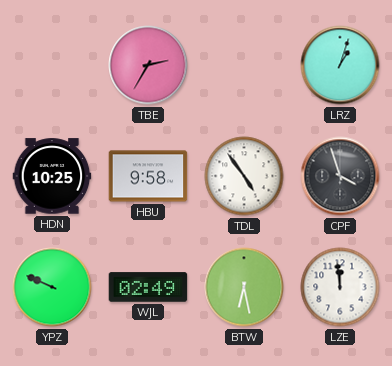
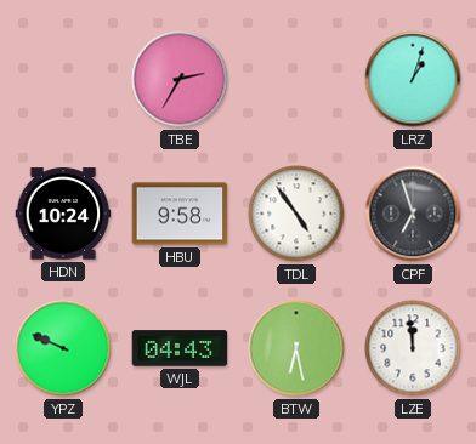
HDN: 10:25 -> 10:24 (63, 214)
CPF: 3:57 -> 6:57 (413, 214)
WJL: 02:49 -> 04:43 (180, 348)
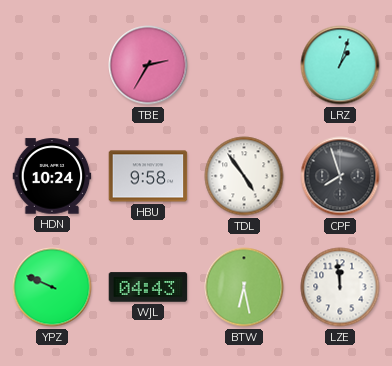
CPF: 6:57 -> 7:57 (340, 176)
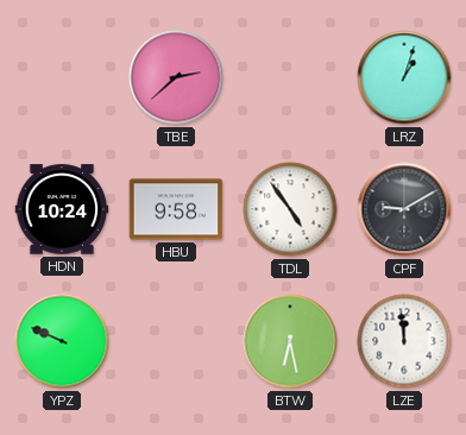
TBE: 2:35 -> 2:38 (176, 77)
CPF: 7:57 -> 9:10 (404, 209)
WJL: 04:43 -> none (148, 287)
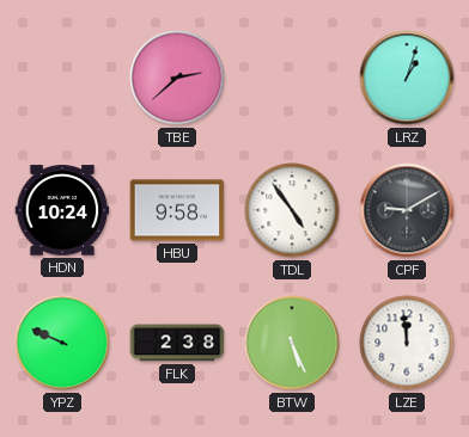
FLK: none -> 2:38 (177, 343)
BTW: 6:28 -> 5:26 (292, 343)
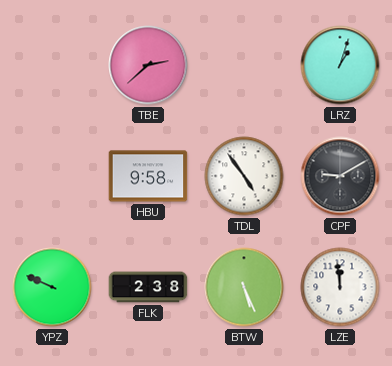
HDN: 10:24 -> none (62, 210)
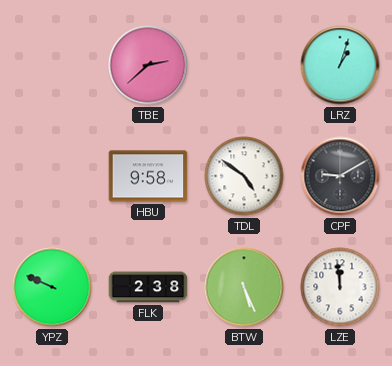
TDL: 4:54 -> 4:51 (244, 176)
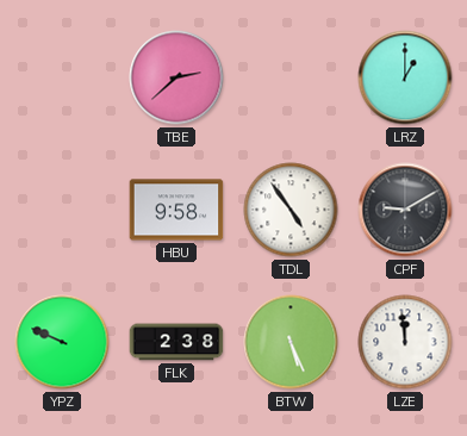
LRZ: 1:03 -> 1:00 (405, 77)
TDL: 4:51 -> 4:54 (291, 210)
